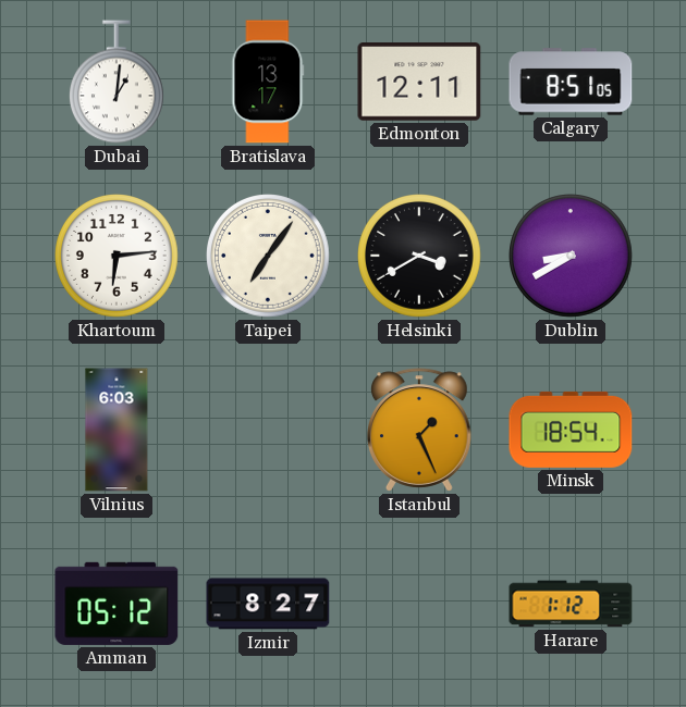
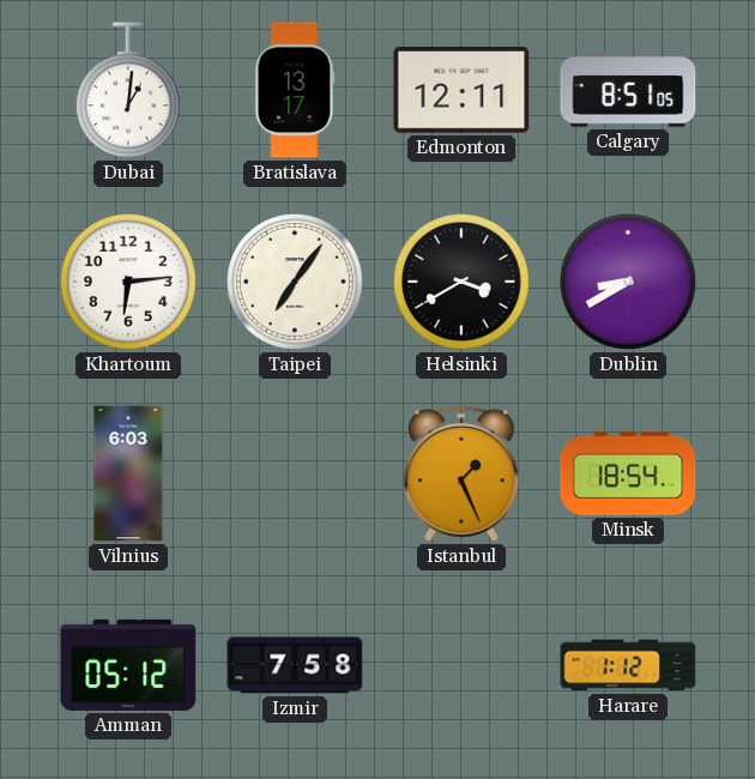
Izmir: 8:27 -> 7:58 (295, 665)
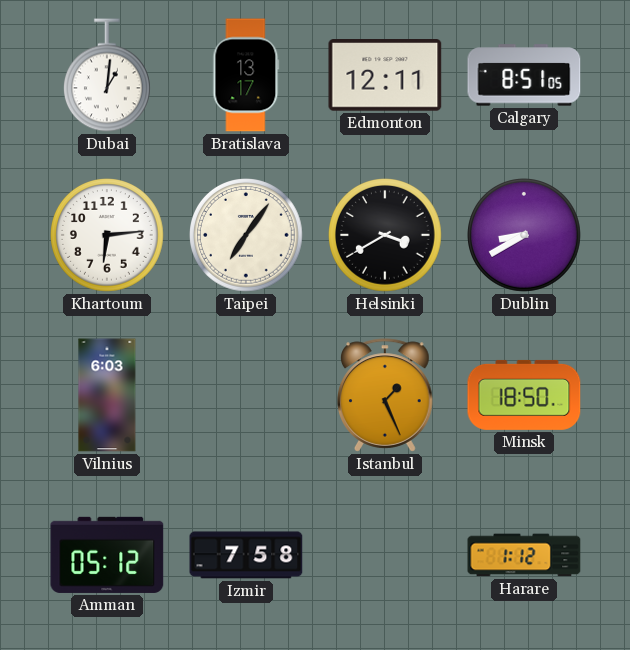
Minsk: 18:54 -> 18:50 (524, 395)
